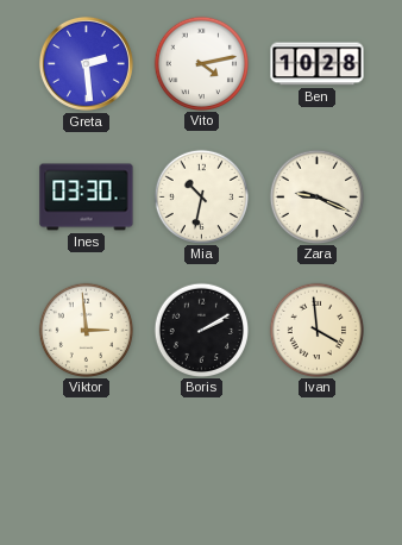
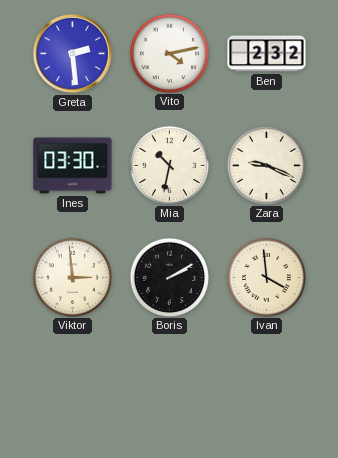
Ben: 10:28 -> 2:32 (267, 54)
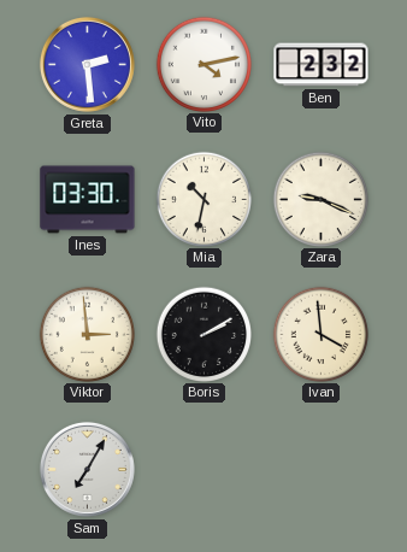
Sam: none -> 7:05 (87, 469)
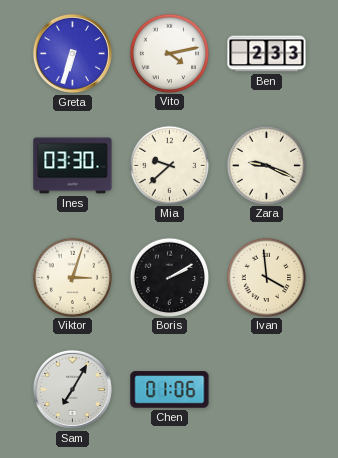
Greta: 2:29 -> 6:33 (72, 53)
Ben: 2:32 -> 2:33 (267, 54)
Mia: 10:32 -> 9:38 (169, 165)
Viktor: 2:59 -> 3:03 (72, 277)
Chen: none -> 01:06 (170, 390)
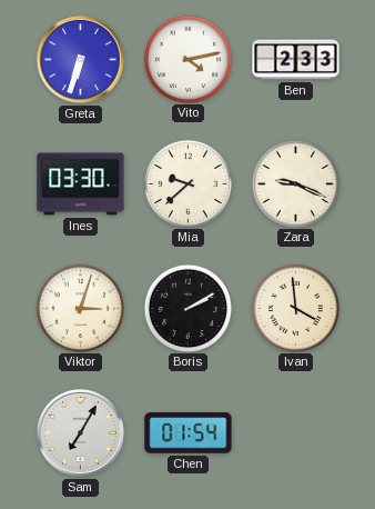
Chen: 01:06 -> 01:54 (189, 433)
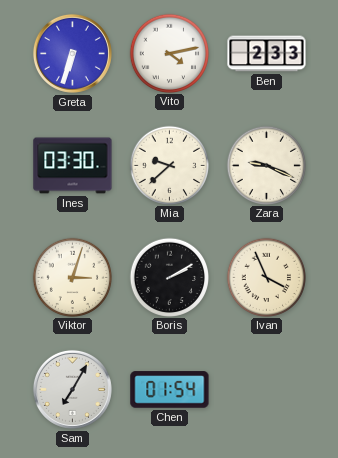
Ivan: 3:59 -> 3:56 (266, 277)
